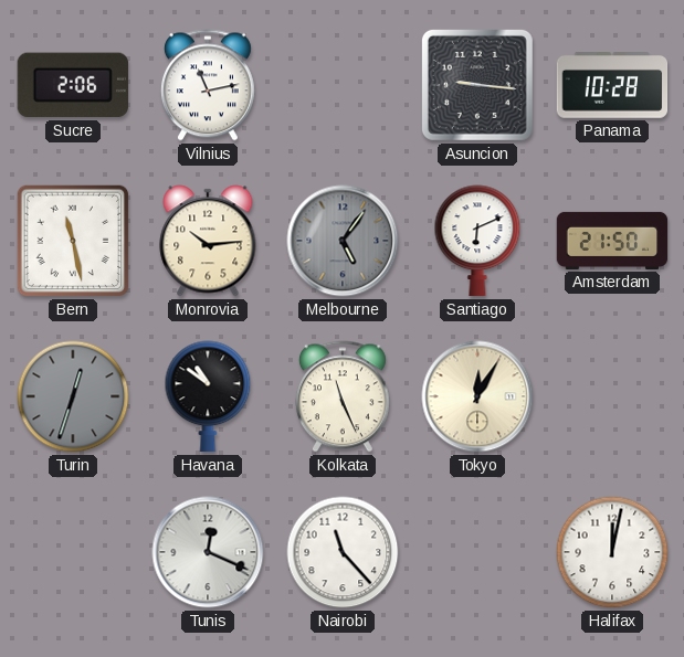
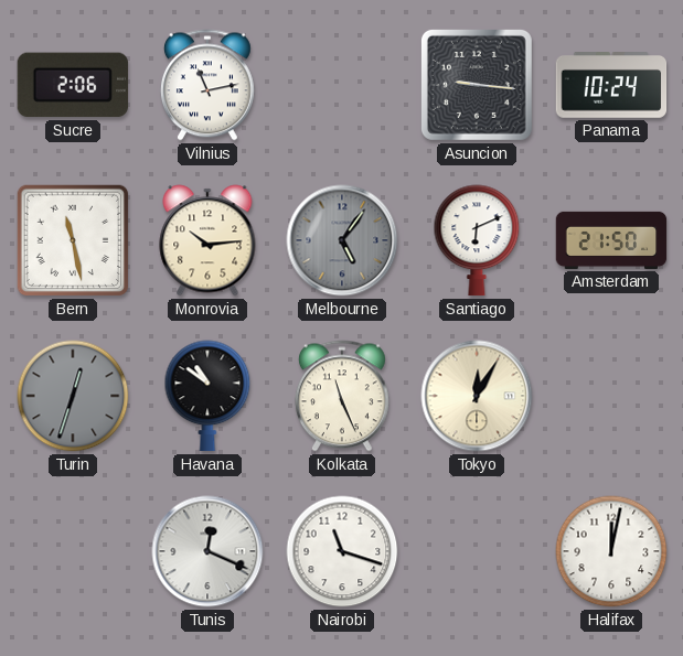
Panama: 10:28 -> 10:24 (611, 86)
Nairobi: 11:23 -> 11:18 (342, 551)
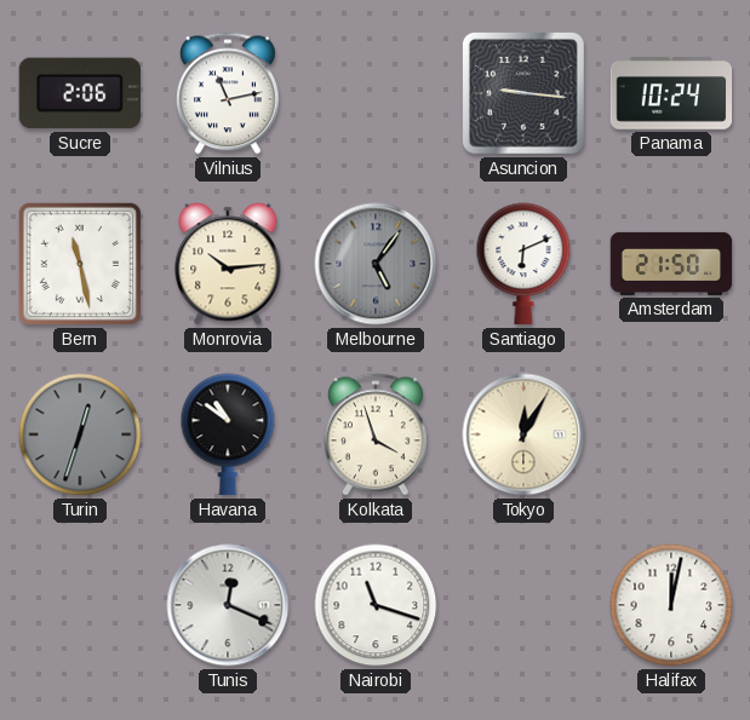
Kolkata: 11:26 -> 3:57 (376, 434)
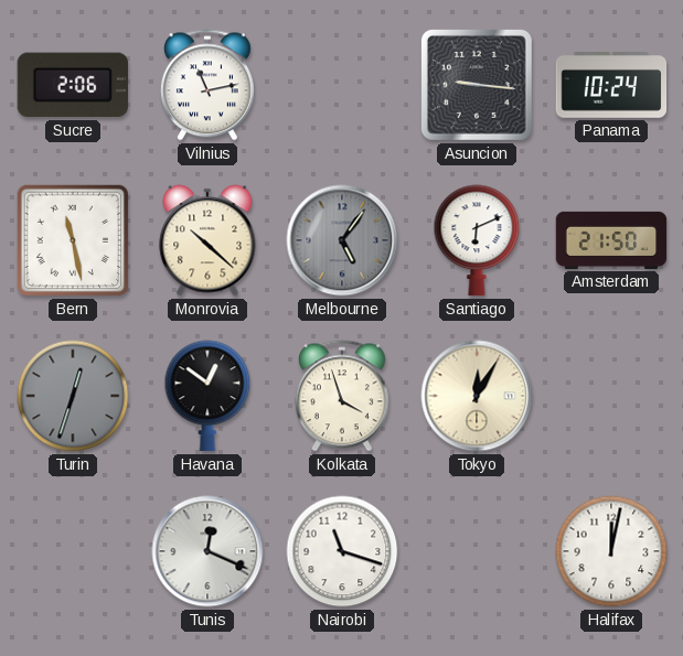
Monrovia: 10:14 -> 10:22 (207, 240)
Havana: 10:51 -> 12:51 (207, 396)
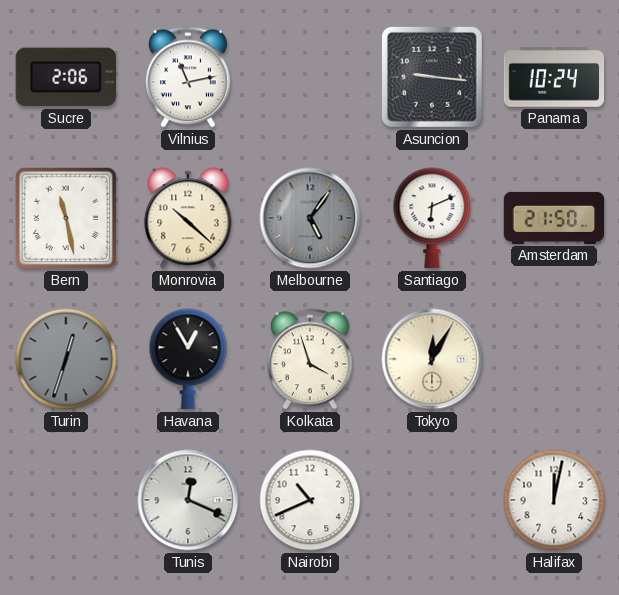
Havana: 12:51 -> 12:55 (188, 359)
Nairobi: 11:18 -> 10:41 (310, 500)
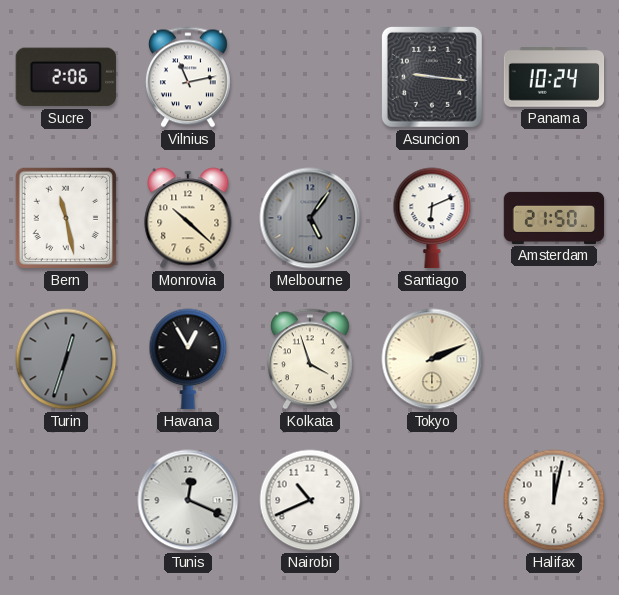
Tokyo: 12:05 -> 2:11 (432, 359)
